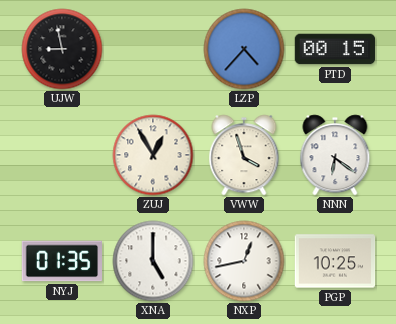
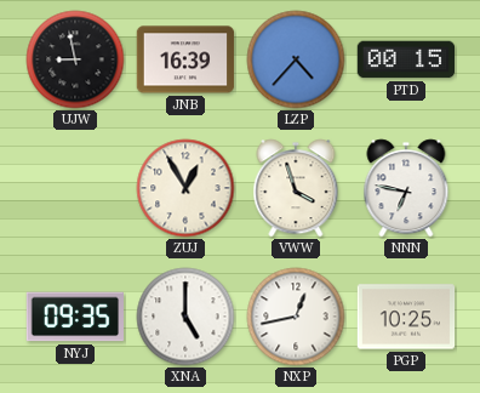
JNB: none -> 16:39 (185, 59)
NNN: 6:21 -> 6:47 (406, 188)
NYJ: 01:35 -> 09:35 (75, 317)
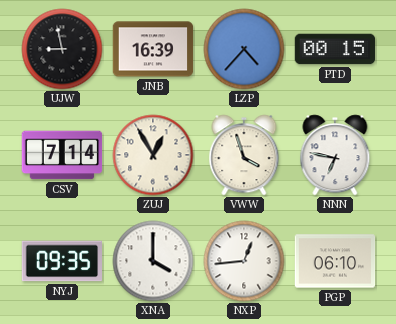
CSV: none -> 7:14 (62, 155)
XNA: 5:00 -> 4:00 (153, 261)
NXP: 12:43 -> 12:44 (244, 261)
PGP: 10:25 -> 06:10 (335, 261)
